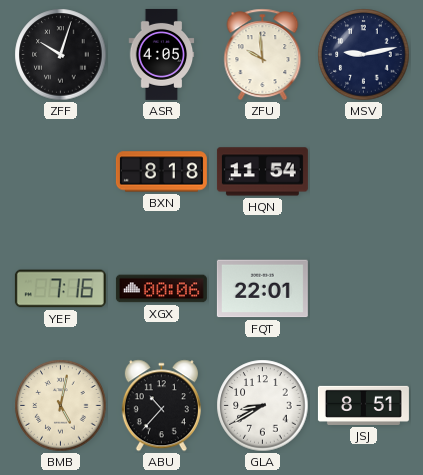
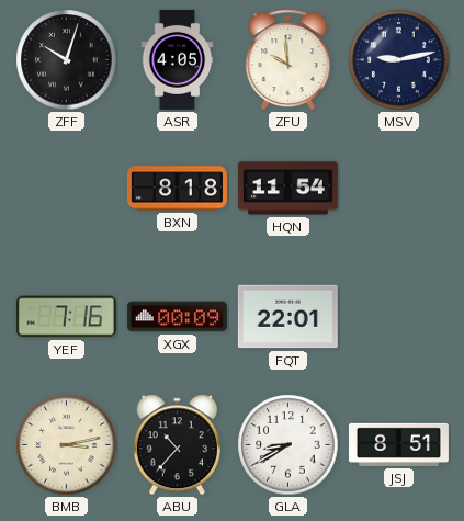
XGX: 00:06 -> 00:09 (177, 317)
BMB: 5:02 -> 3:13 (67, 445)
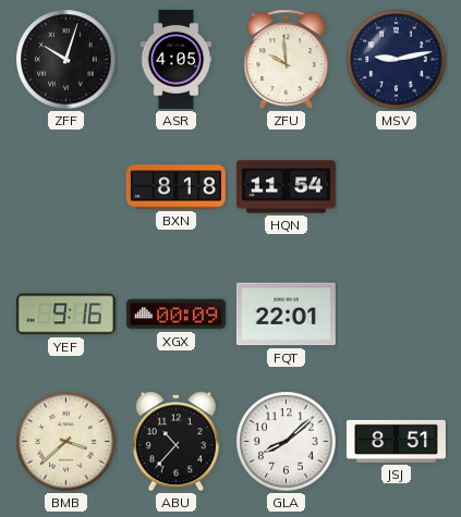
YEF: 7:16 -> 9:16 (65, 315)
BMB: 3:13 -> 3:38 (66, 442)
GLA: 8:40 -> 8:08 (287, 442)
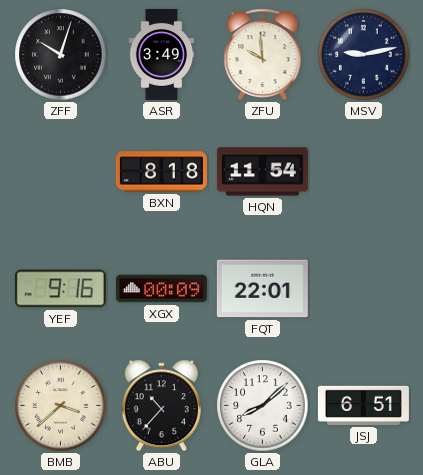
ASR: 4:05 -> 3:49 (162, 54)
JSJ: 8:51 -> 6:51 (363, 405)
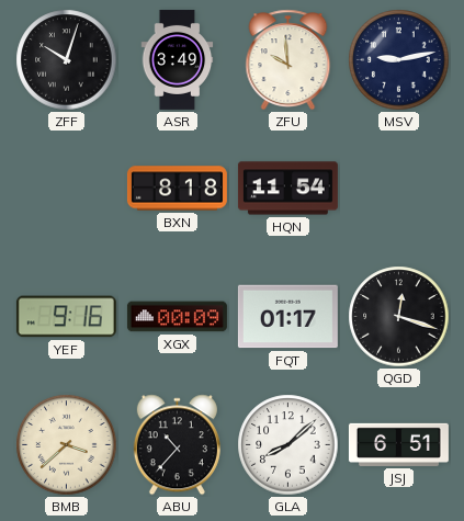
FQT: 22:01 -> 01:17 (287, 317)
QGD: none -> 12:18 (399, 317)
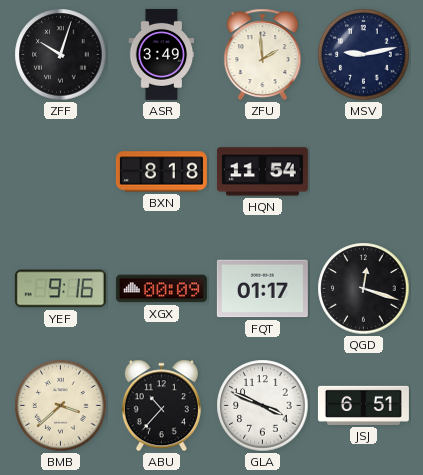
ZFU: 9:59 -> 1:59 (263, 55)
GLA: 8:08 -> 3:49 (263, 406)
